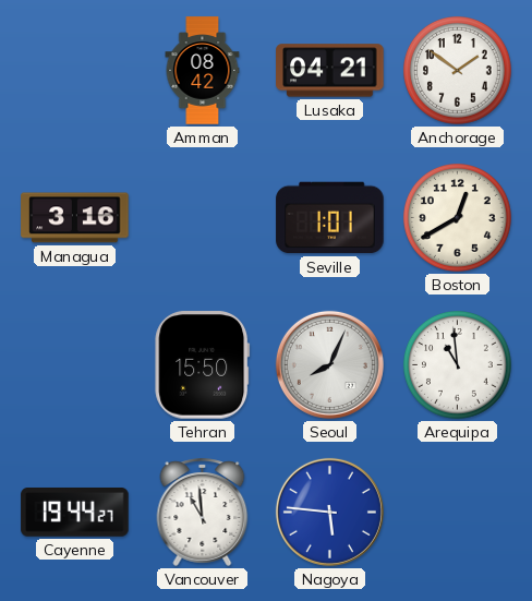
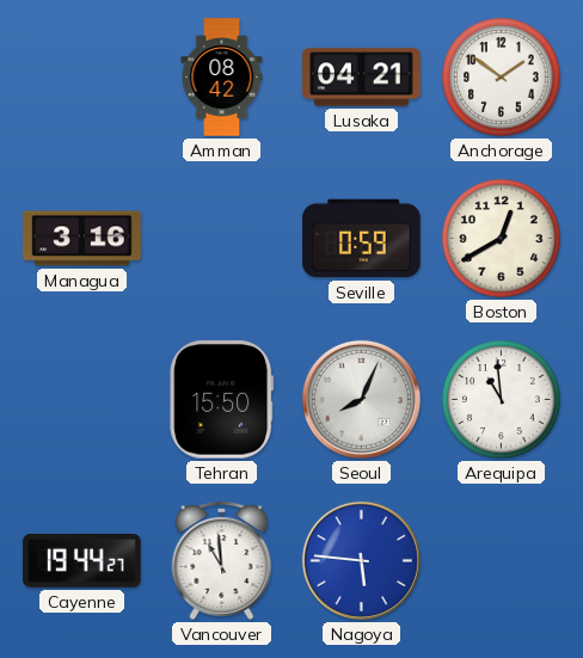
Seville: 1:01 -> 0:59 (362, 239)
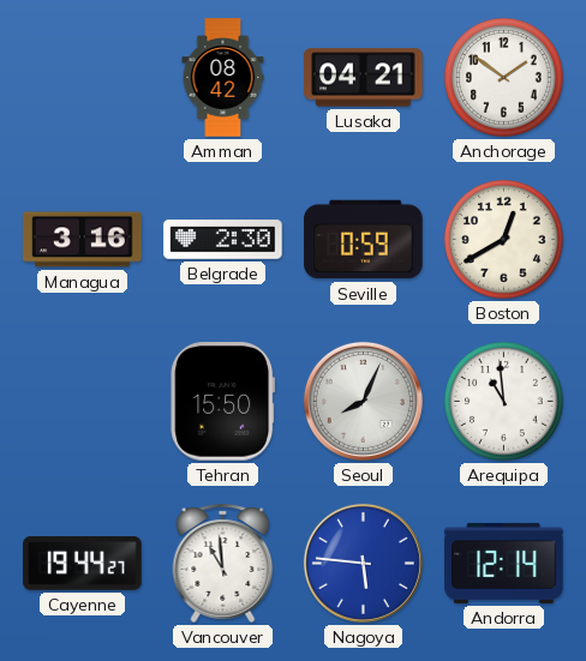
Belgrade: none -> 2:30 (223, 240)
Andorra: none -> 12:14 (504, 563)
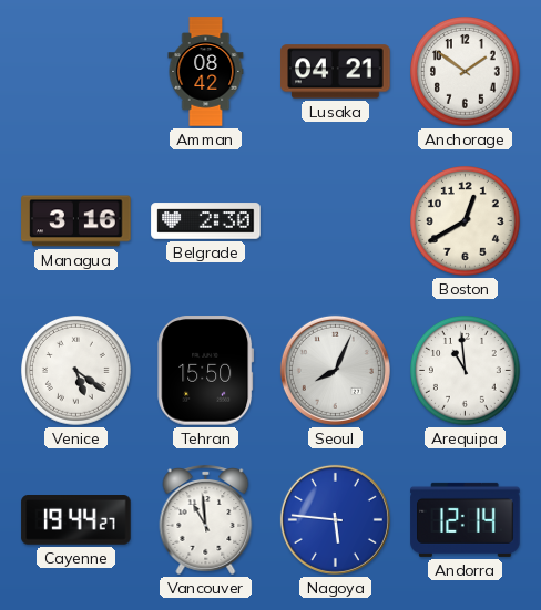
Seville: 0:59 -> none (364, 240)
Venice: none -> 5:21 (76, 371)
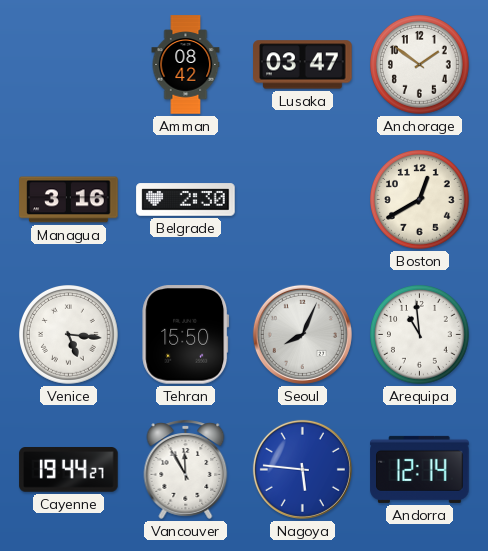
Lusaka: 04:21 -> 03:47 (303, 65)
Venice: 5:21 -> 5:16 (69, 335)
Vancouver: 10:59 -> 11:55 (186, 469)
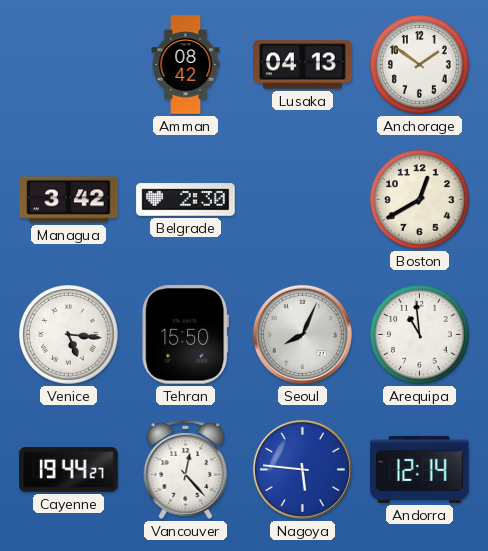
Lusaka: 03:47 -> 04:13 (303, 65)
Managua: 3:16 -> 3:42 (69, 200)
Vancouver: 11:55 -> 12:23 (186, 469)
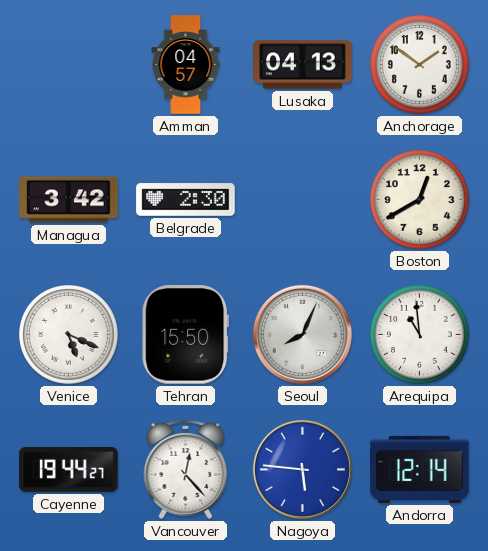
Amman: 08:42 -> 04:57 (186, 65)
Venice: 5:16 -> 5:19 (69, 335)
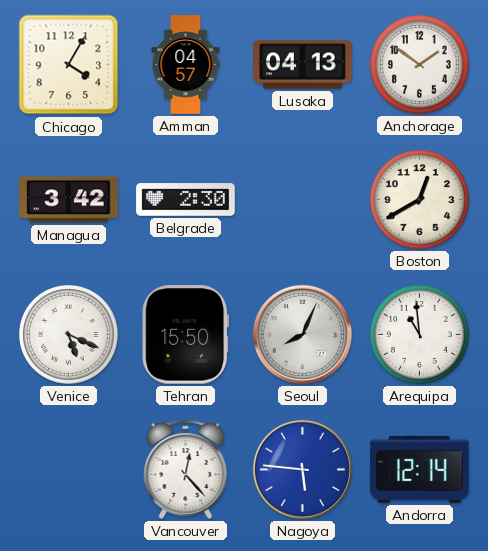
Chicago: none -> 4:05 (69, 65)
Cayenne: 19:44 -> none (69, 470)
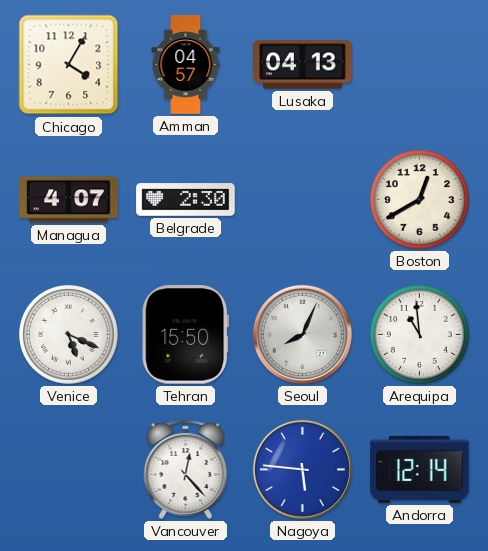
Anchorage: 1:51 -> none (420, 65)
Managua: 3:42 -> 4:07 (69, 200)
